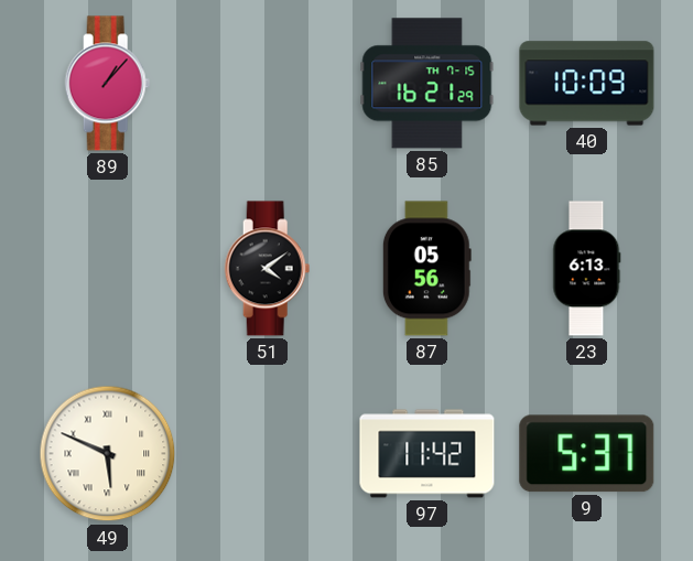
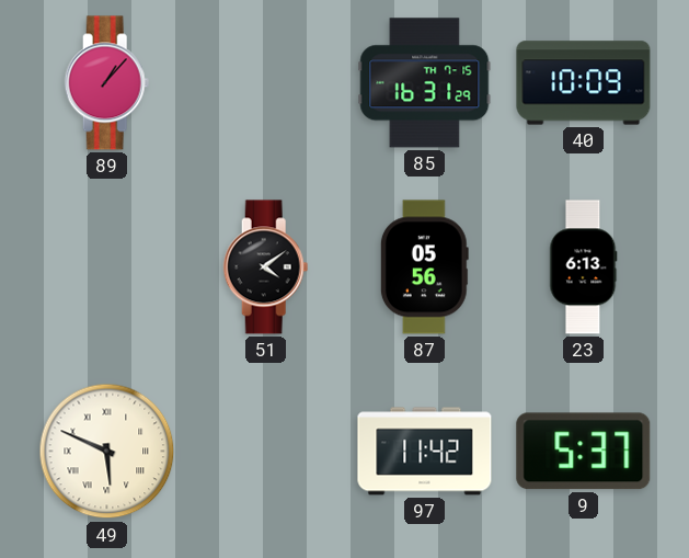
85: 16:21 -> 16:31 (425, 83)
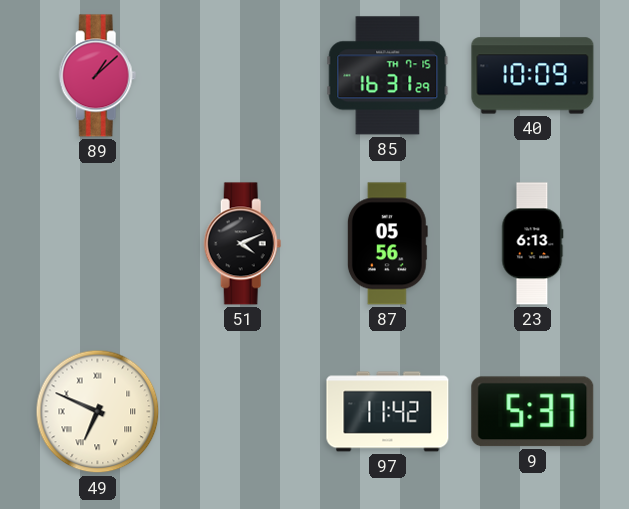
89: 1:07 -> 1:08 (98, 76)
51: 4:09 -> 4:11 (243, 244)
49: 5:49 -> 6:49 (98, 412)
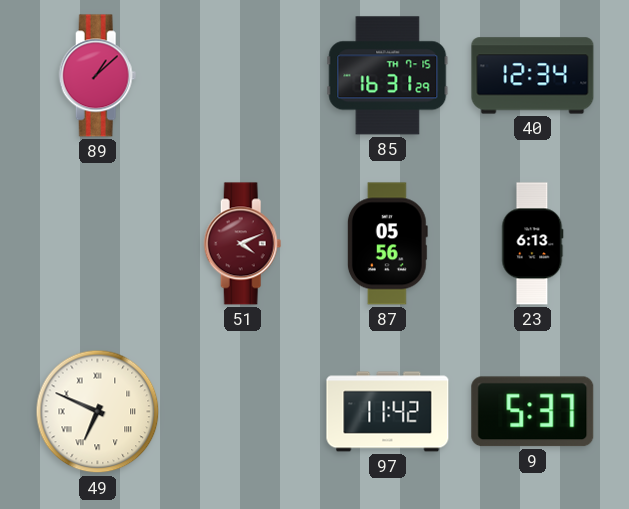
40: 10:09 -> 12:34 (533, 76)
51 dial: black -> burgundy (243, 244)
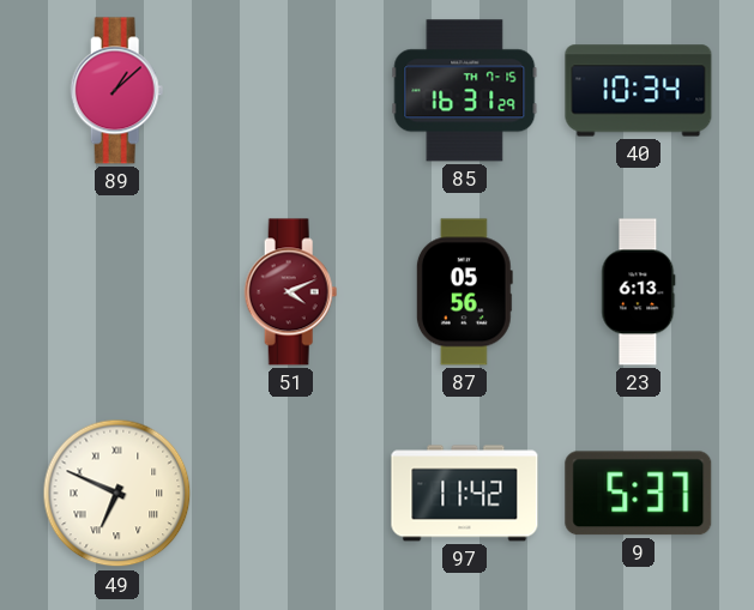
40: 12:34 -> 10:34 (639, 91)
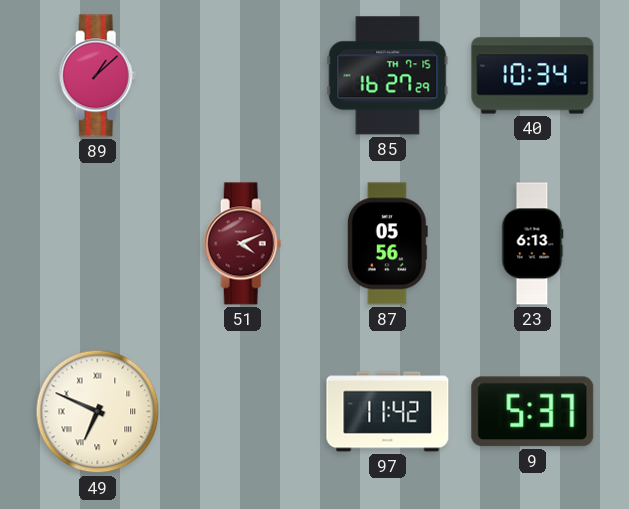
85: 16:31 -> 16:27 (388, 76)
